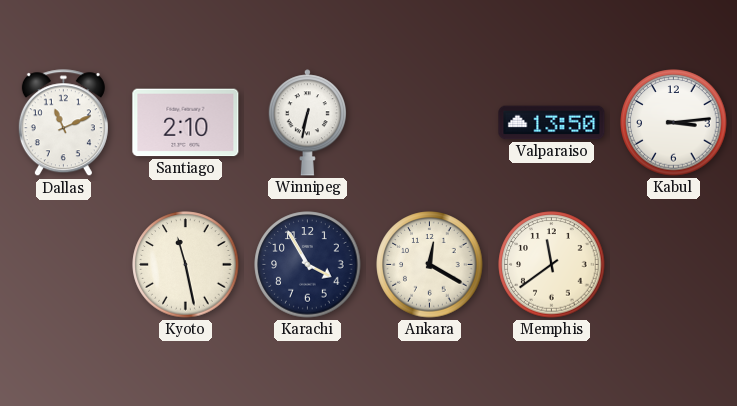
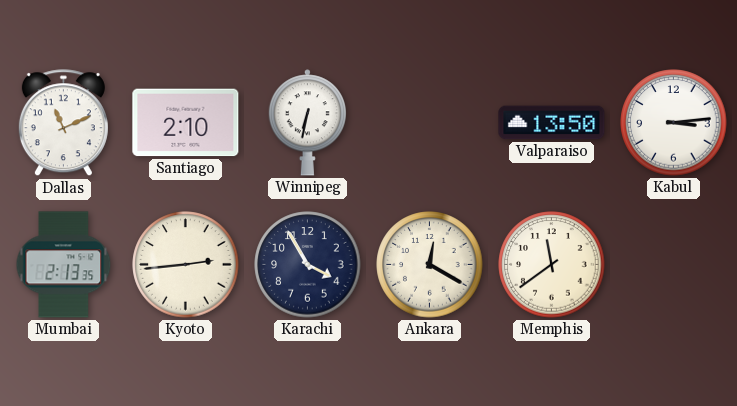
Mumbai: none -> 2:13 (64, 265)
Kyoto: 11:28 -> 2:44 (186, 265)
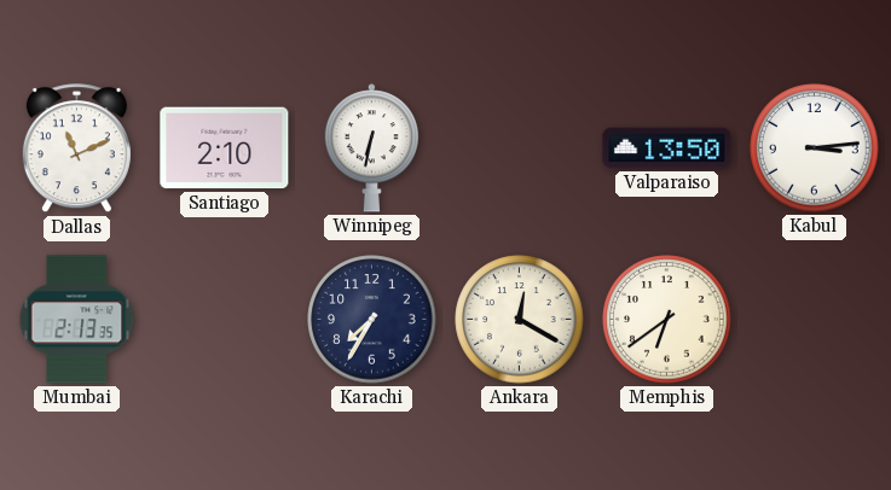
Kyoto: 2:44 -> none (186, 265)
Karachi: 3:55 -> 7:35 (372, 320)
Memphis: 11:39 -> 6:39 (667, 320)
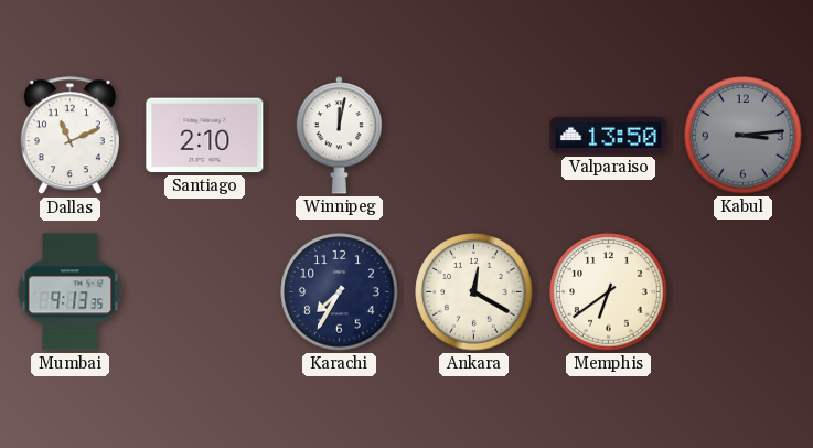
Winnipeg: 6:32 -> 12:02 (339, 136)
Kabul dial: white -> grey (744, 136)
Mumbai: 2:13 -> 9:13 (71, 292)
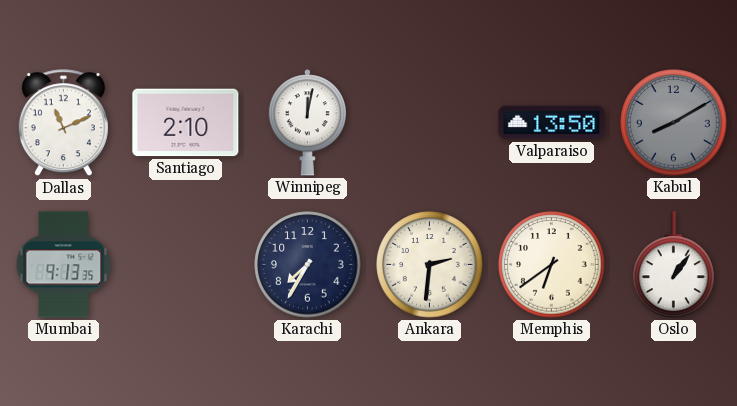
Kabul: 3:14 -> 8:10 (674, 123)
Ankara: 12:20 -> 2:31 (430, 265)
Oslo: none -> 1:06 (674, 265)
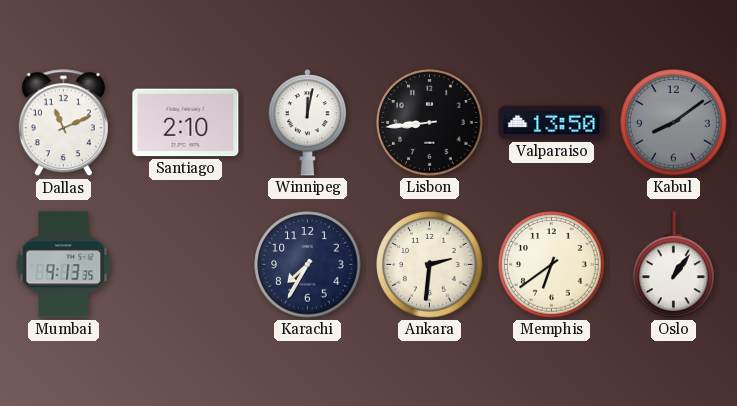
Lisbon: none -> 8:44 (430, 123)
Kabul: 8:10 -> 8:09 (674, 123)
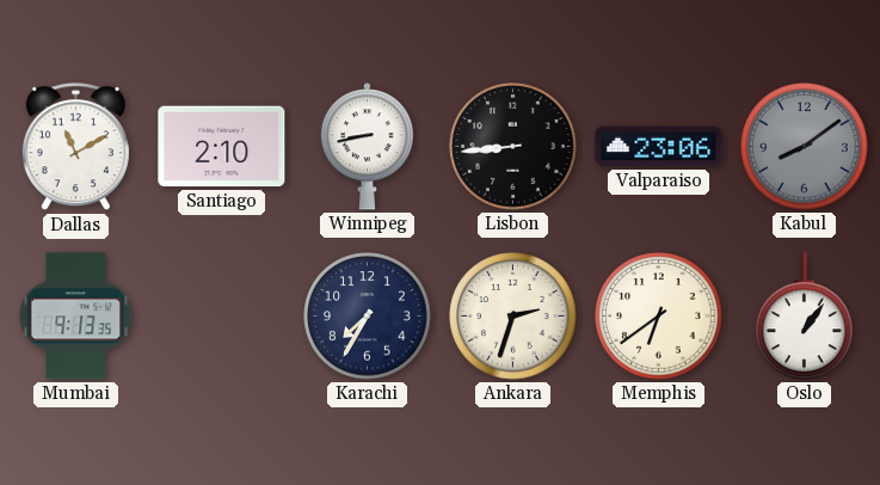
Dallas: 11:11 -> 11:10 (75, 147)
Winnipeg: 12:02 -> 8:43 (367, 147)
Valparaiso: 13:50 -> 23:06 (659, 147)
Ankara: 2:31 -> 2:33 (513, 317)
